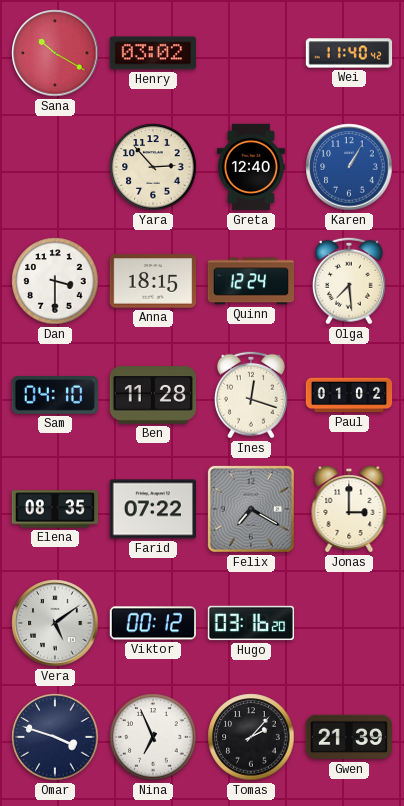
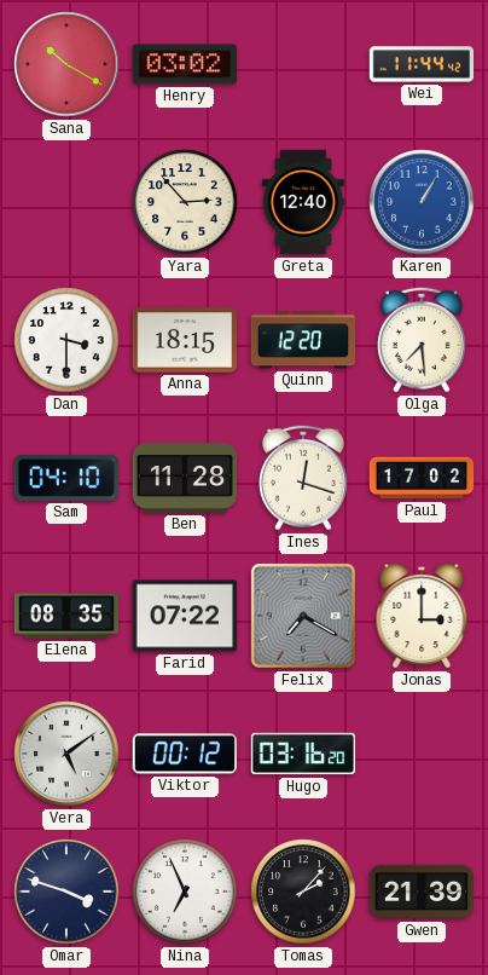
Wei: 11:40 -> 11:44 (422, 64)
Quinn: 12:24 -> 12:20 (303, 340)
Paul: 01:02 -> 17:02 (422, 478)
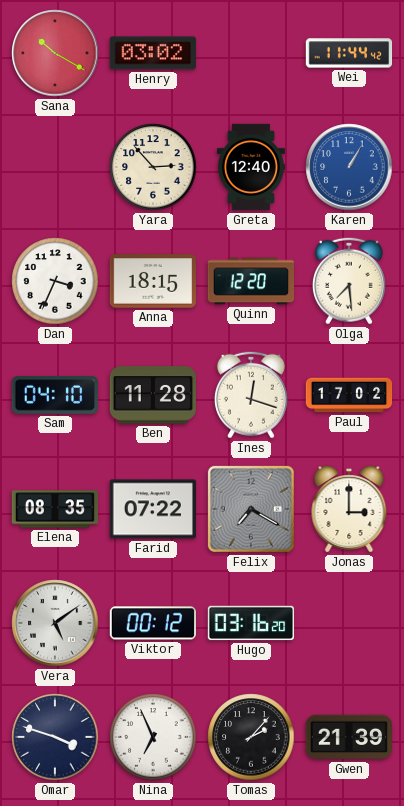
Dan: 3:30 -> 3:34 (55, 281)
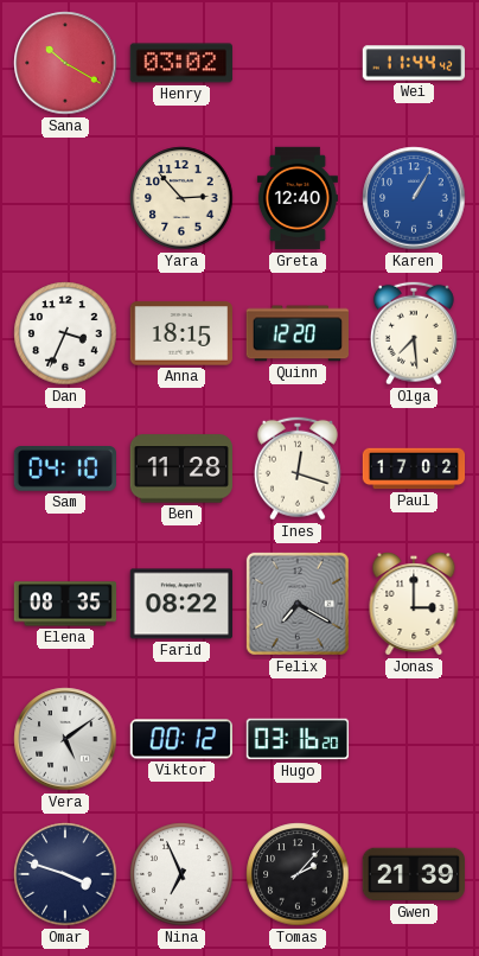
Farid: 07:22 -> 08:22 (180, 604)
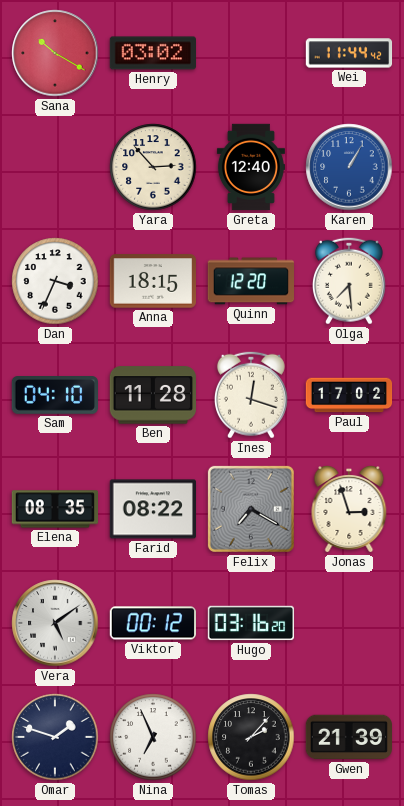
Jonas: 3:00 -> 2:57 (349, 510)
Omar: 3:48 -> 1:48 (55, 737)
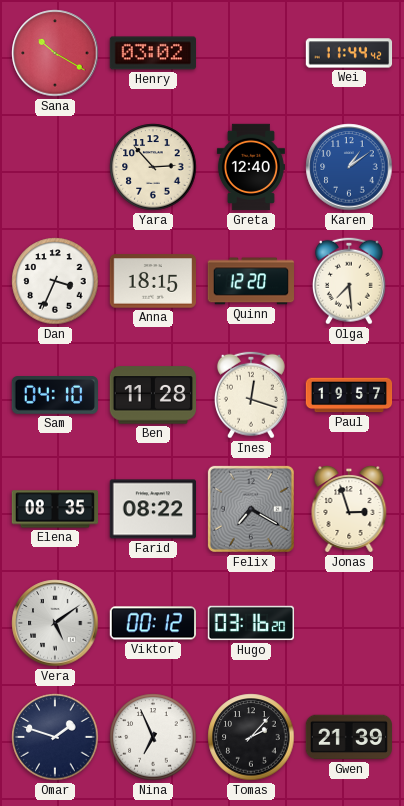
Karen: 1:05 -> 1:09 (349, 167)
Paul: 17:02 -> 19:57 (349, 395)
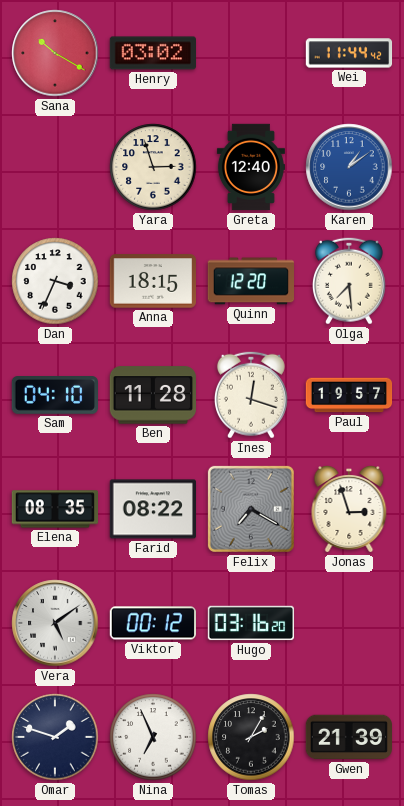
Yara: 2:53 -> 2:57 (153, 167)
Tomas: 2:07 -> 2:05 (251, 737)
